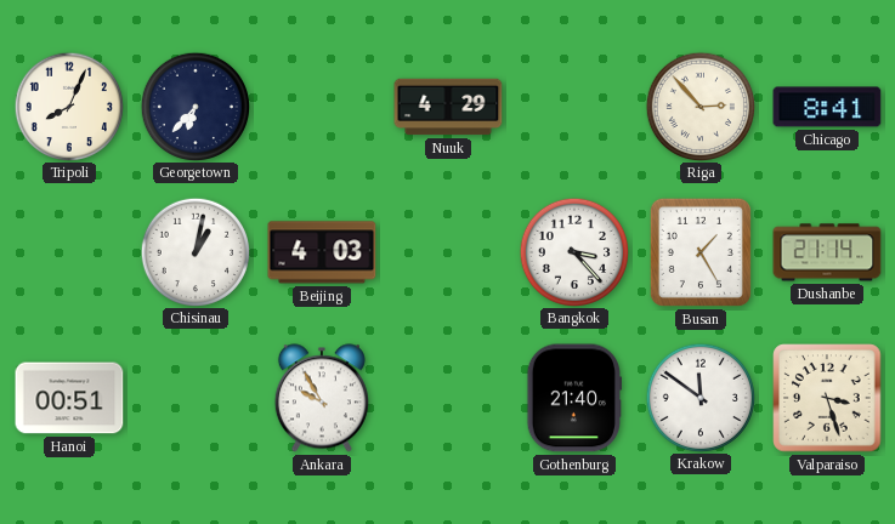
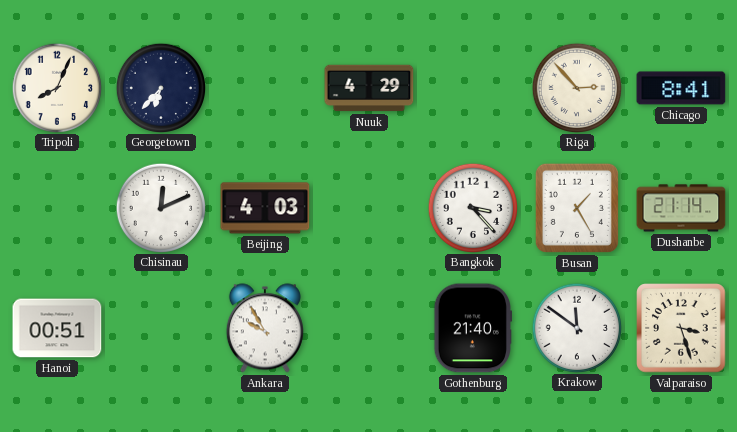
Chisinau: 1:02 -> 12:11 (160, 207)
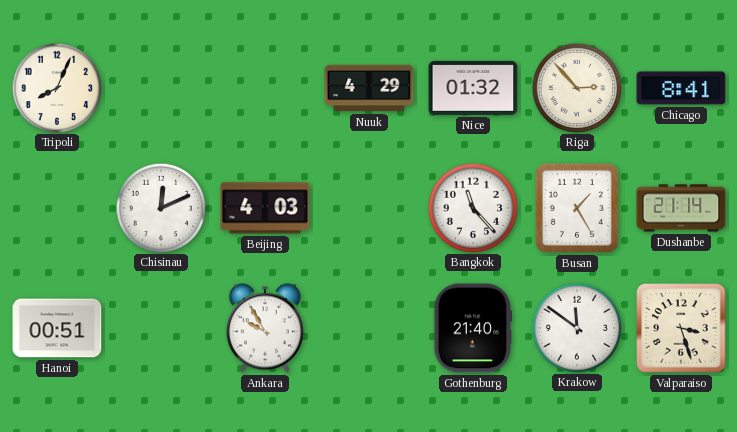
Georgetown: 6:37 -> none (160, 87)
Nice: none -> 01:32 (473, 88)
Bangkok: 3:23 -> 11:23 (472, 207)
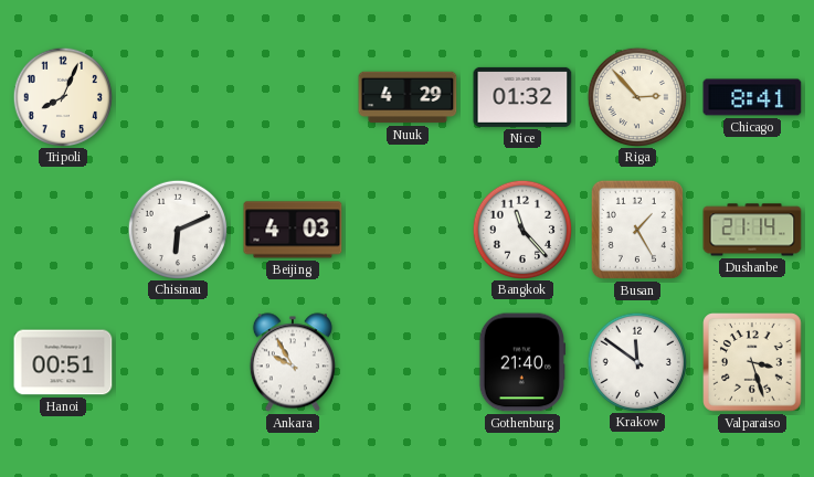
Chisinau: 12:11 -> 6:11 (177, 229)
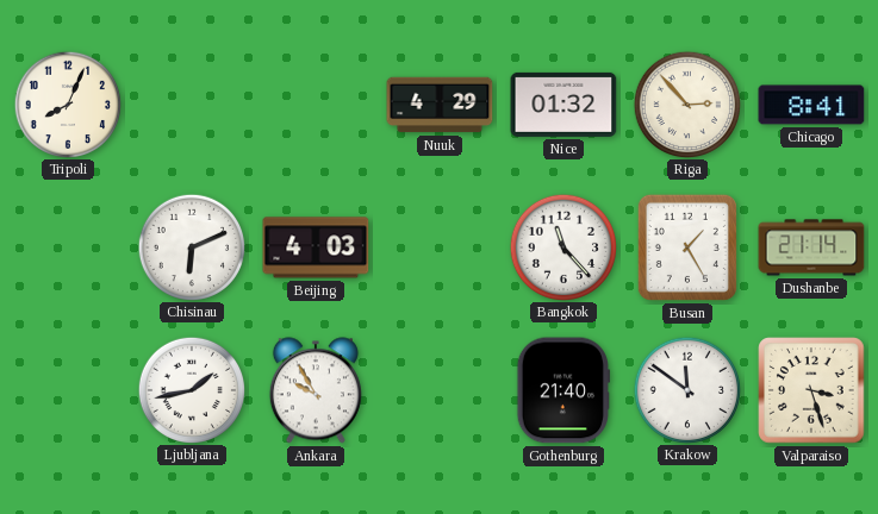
Hanoi: 00:51 -> none (63, 362)
Ljubljana: none -> 1:43 (191, 389)
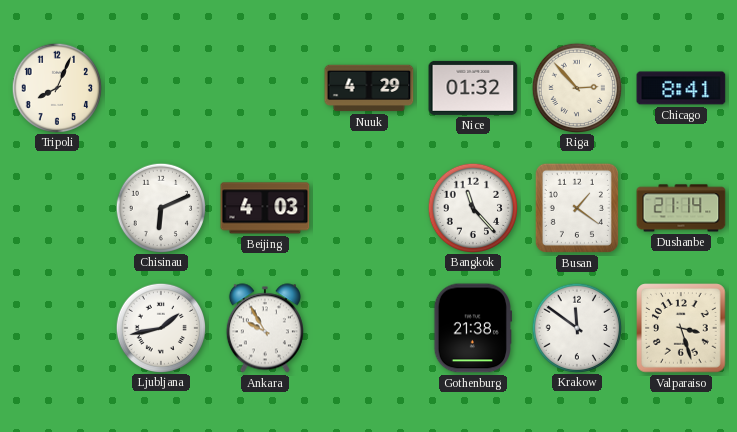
Busan: 1:25 -> 1:21 (577, 208)
Gothenburg: 21:40 -> 21:38 (472, 328)
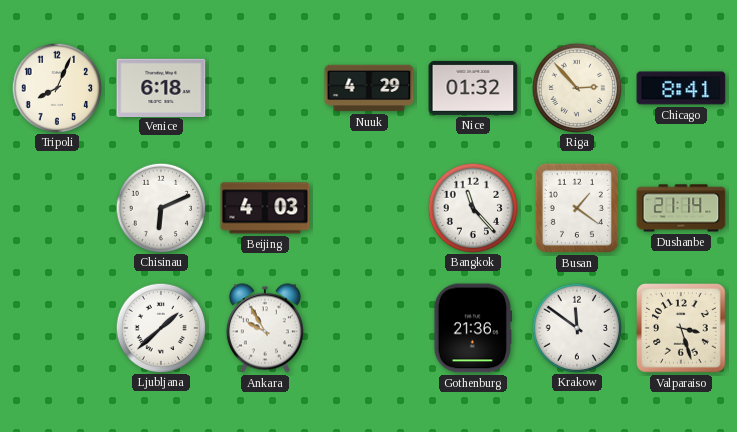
Venice: none -> 6:18 (161, 87)
Ljubljana: 1:43 -> 1:38 (160, 327)
Gothenburg: 21:38 -> 21:36 (472, 328)
